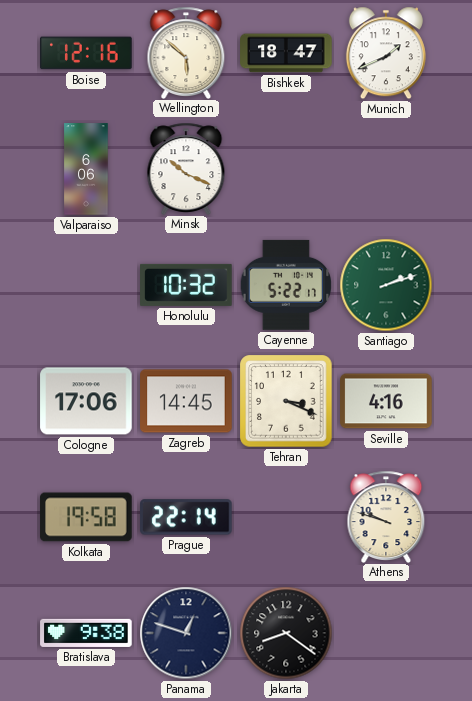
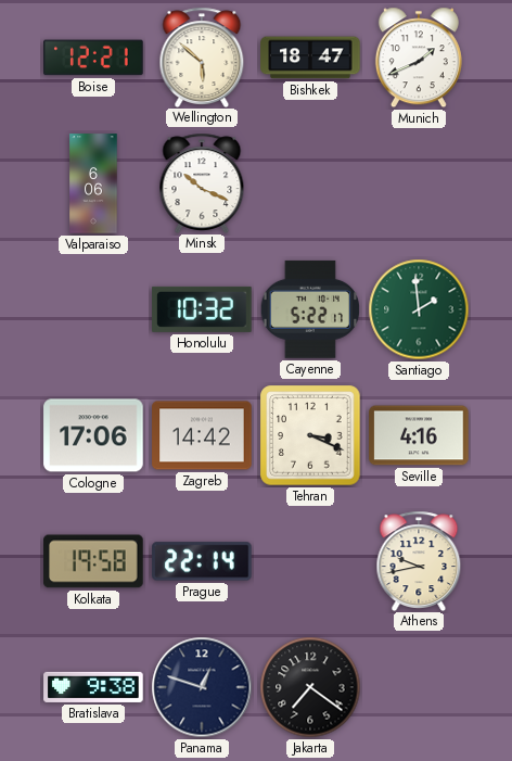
Boise: 12:16 -> 12:21 (93, 58)
Santiago: 2:12 -> 1:59 (419, 309)
Zagreb: 14:45 -> 14:42 (202, 435)
Athens: 9:48 -> 9:43 (419, 560)
Jakarta: 8:21 -> 7:21 (310, 687)
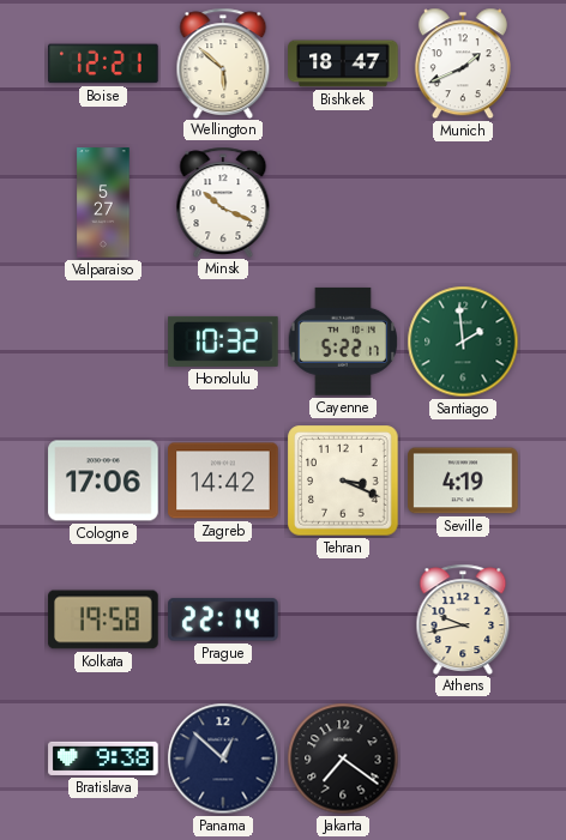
Valparaiso: 6:06 -> 5:27 (103, 203)
Seville: 4:16 -> 4:19 (463, 481)
Panama: 12:48 -> 12:52 (223, 759)
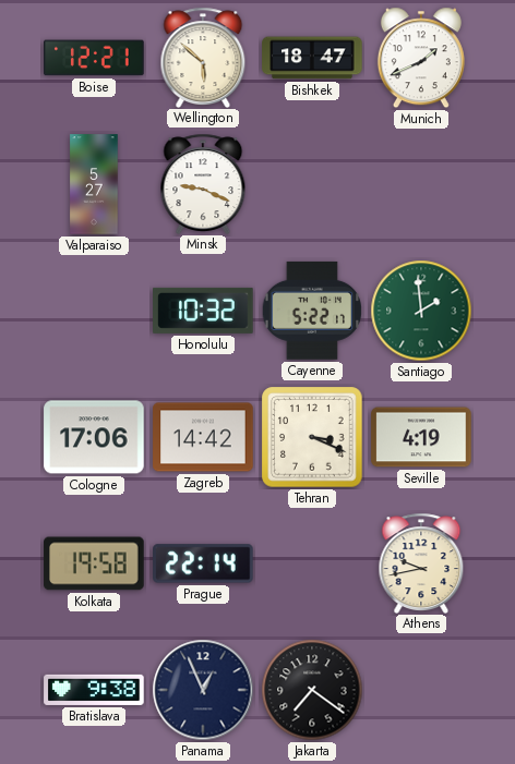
Minsk: 10:19 -> 9:19 (203, 183)
Panama: 12:52 -> 12:56 (203, 690)
